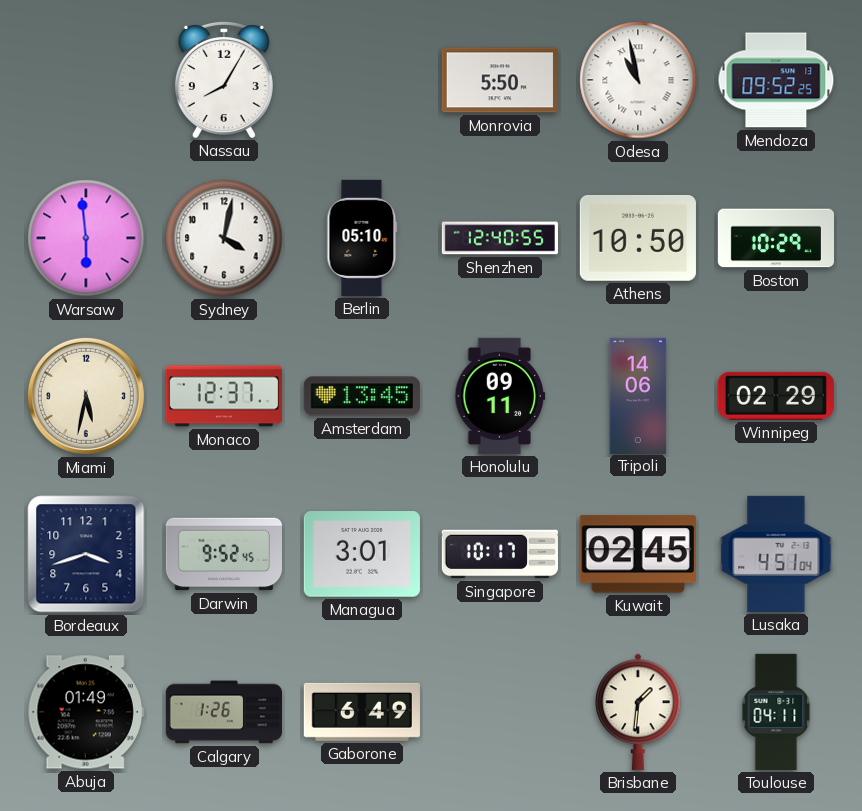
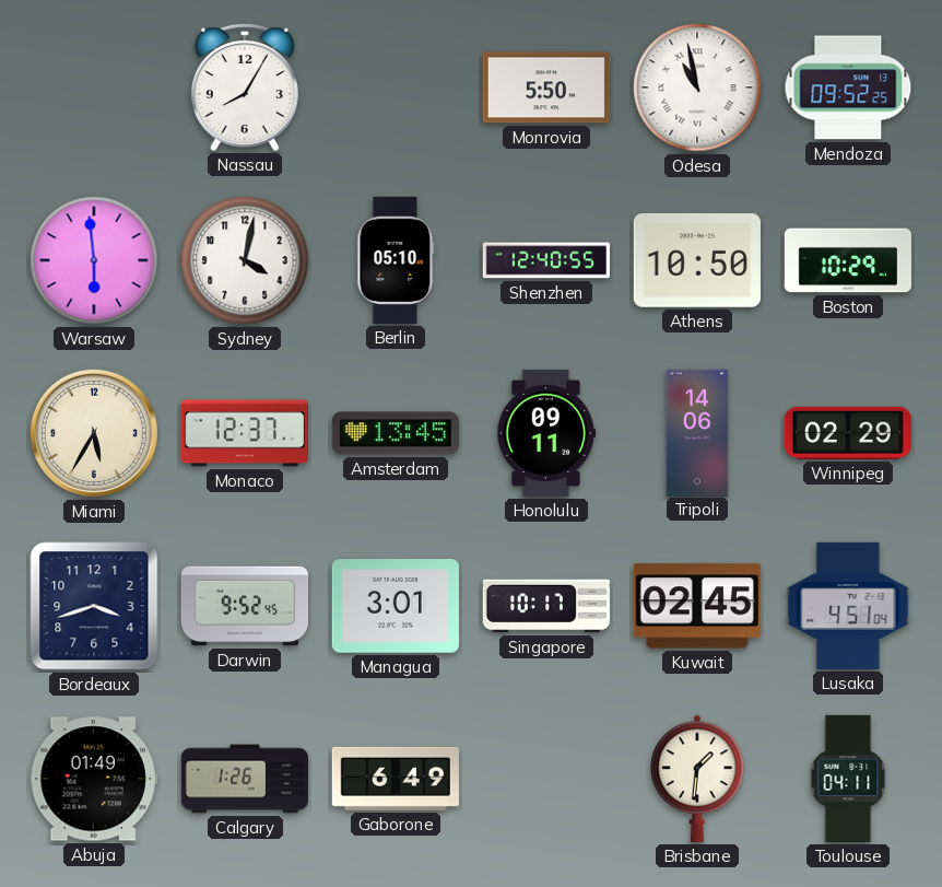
Miami: 5:32 -> 5:35 (94, 433)
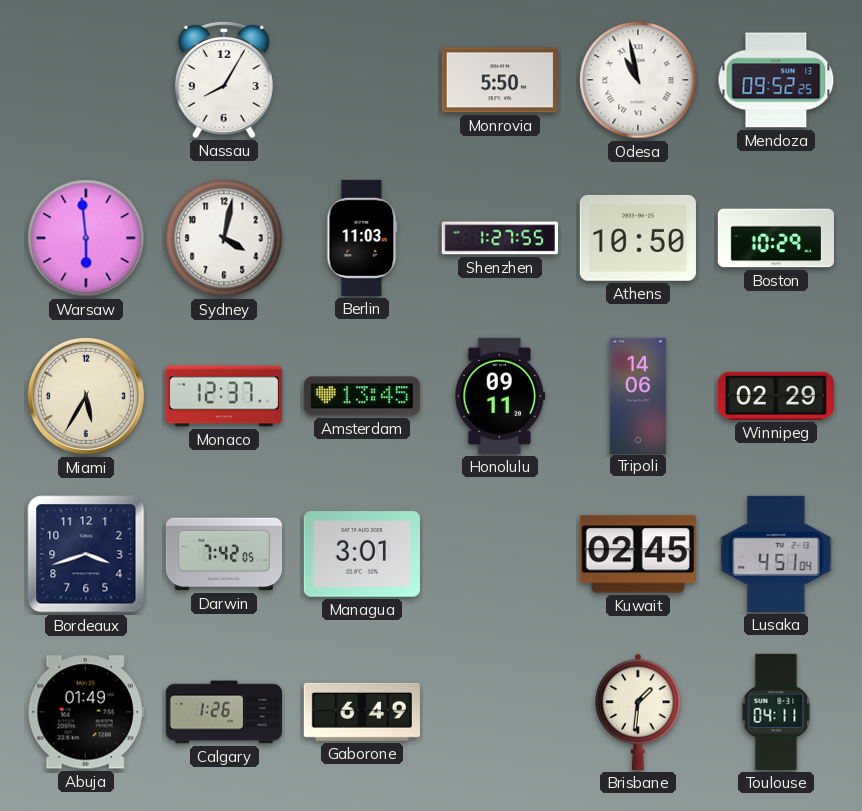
Berlin: 05:10 -> 11:03 (362, 238)
Shenzhen: 12:40 -> 1:27 (500, 238)
Darwin: 9:52 -> 7:42 (223, 554)
Singapore: 10:17 -> none (546, 606)
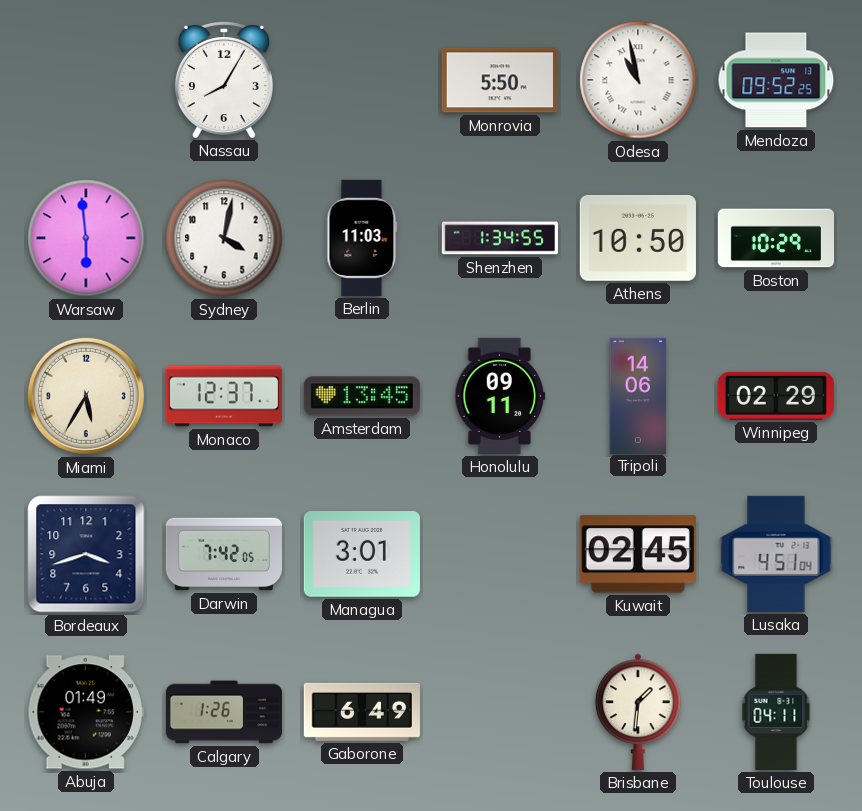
Shenzhen: 1:27 -> 1:34 (500, 238)
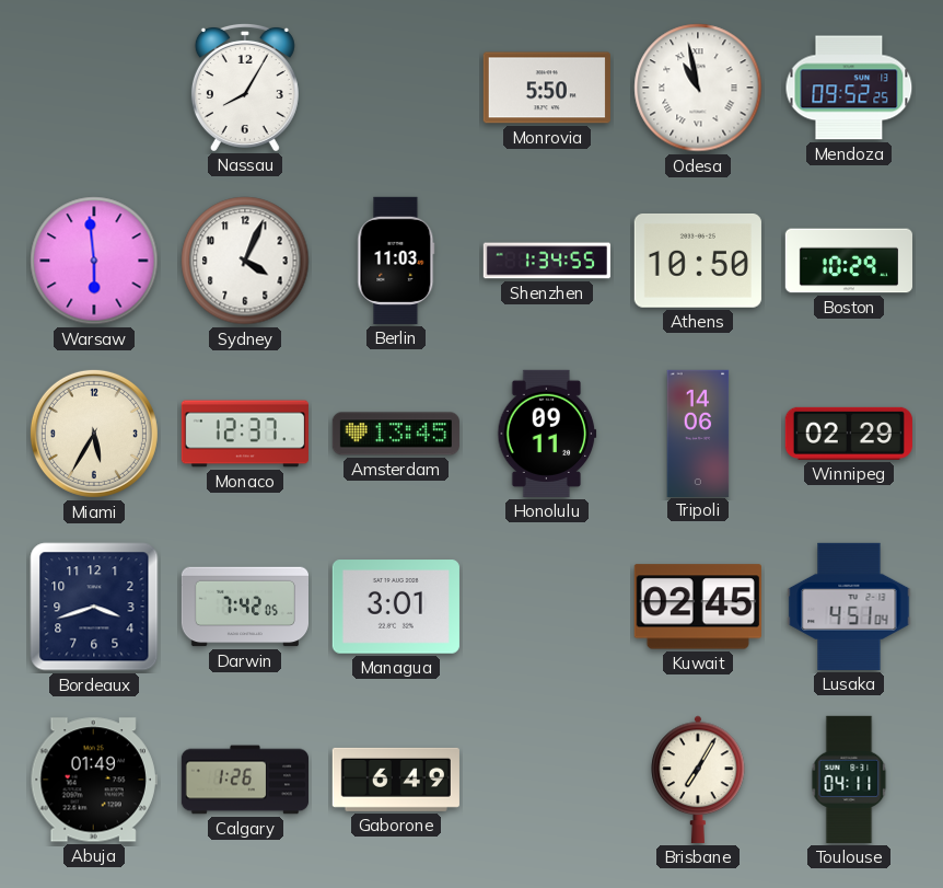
Sydney: 4:02 -> 4:04 (245, 261)
Brisbane: 1:31 -> 7:05 (698, 780)
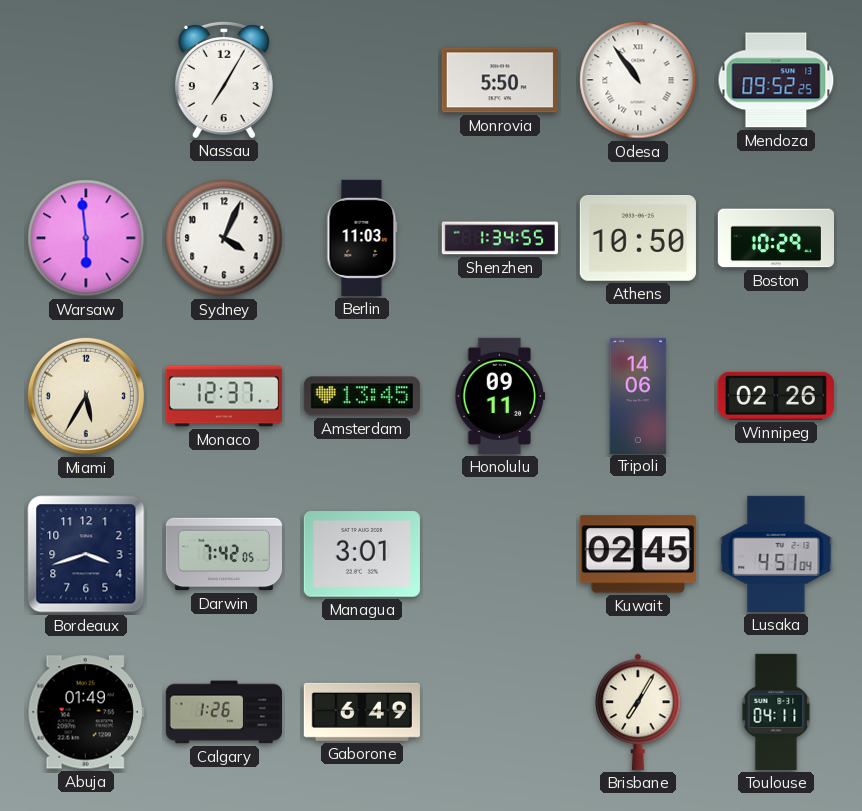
Nassau: 8:05 -> 7:05 (224, 79)
Odesa: 10:58 -> 10:54 (638, 80)
Winnipeg: 02:29 -> 02:26 (776, 396)
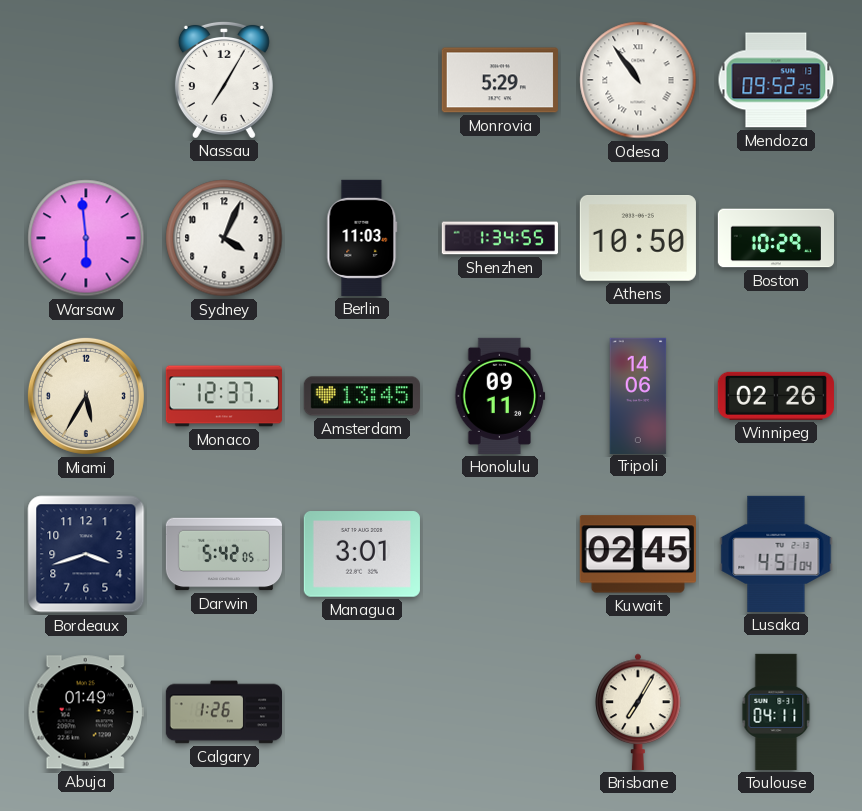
Monrovia: 5:50 -> 5:29 (500, 80)
Darwin: 7:42 -> 5:42 (223, 554)
Gaborone: 6:49 -> none (362, 712)
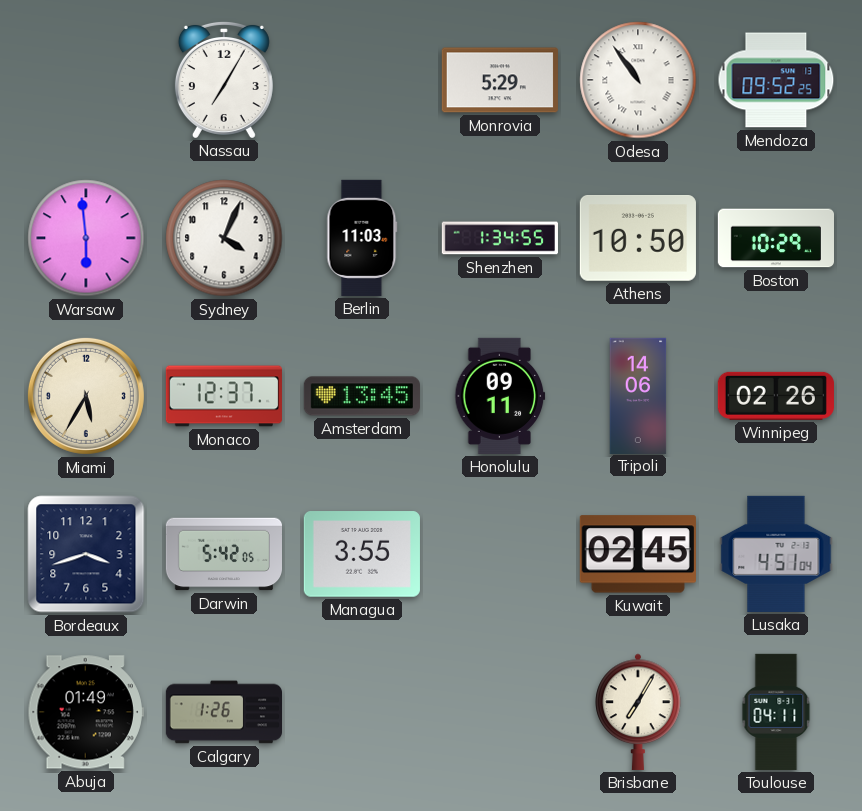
Managua: 3:01 -> 3:55 (362, 554)
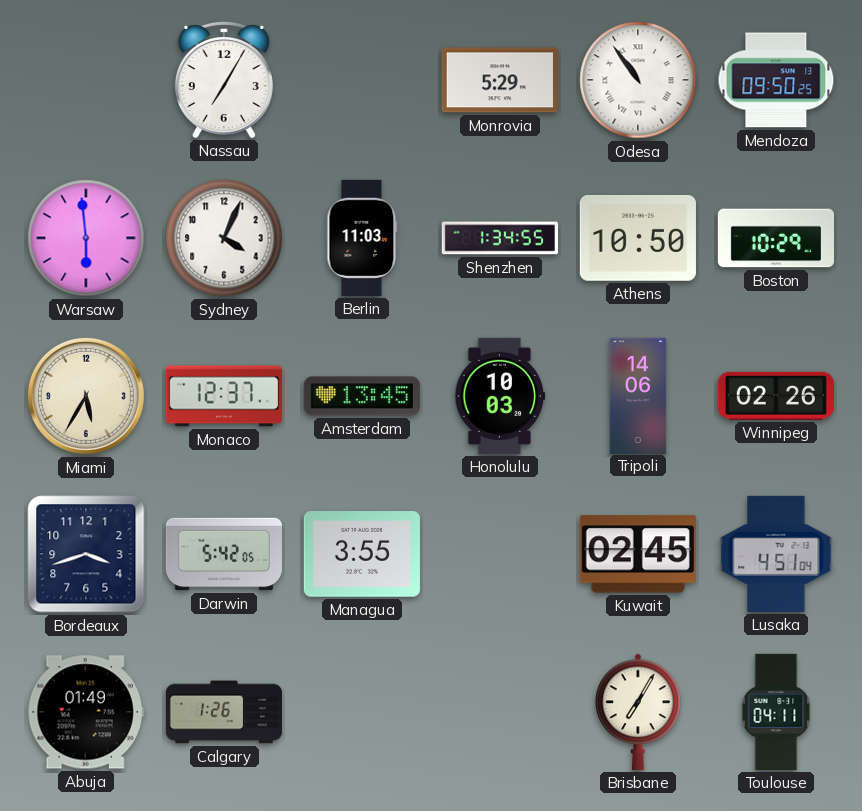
Mendoza: 09:52 -> 09:50 (776, 80)
Honolulu: 09:11 -> 10:03 (500, 396)
